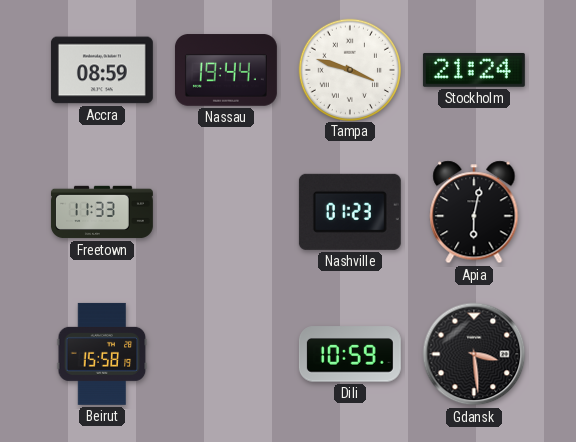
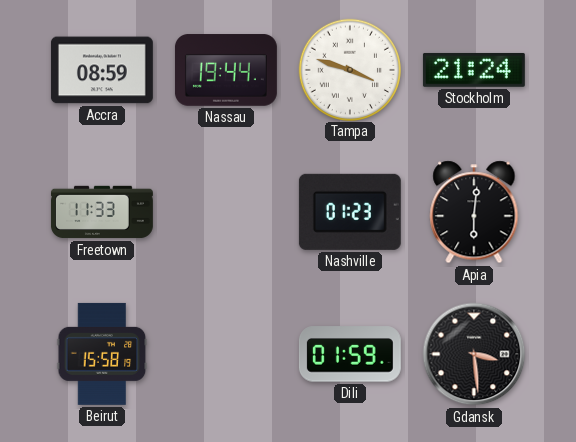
Apia: 6:02 -> 6:01 (474, 212)
Dili: 10:59 -> 01:59 (350, 354)
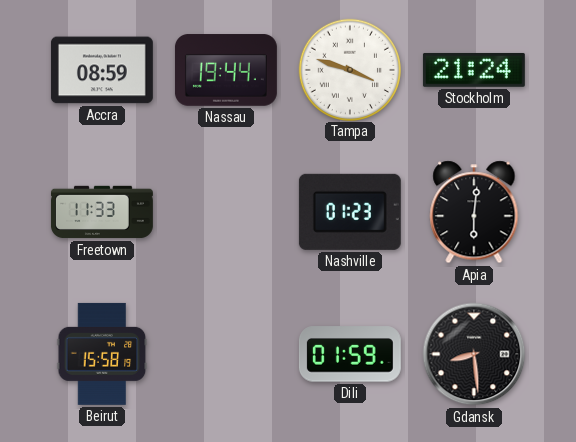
Gdansk: 3:29 -> 8:29 (474, 354)
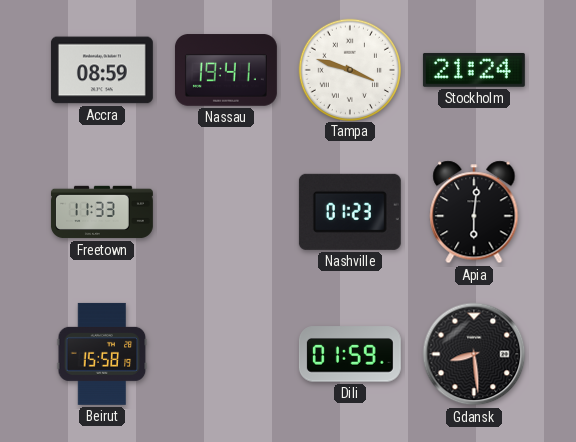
Nassau: 19:44 -> 19:41 (226, 70)
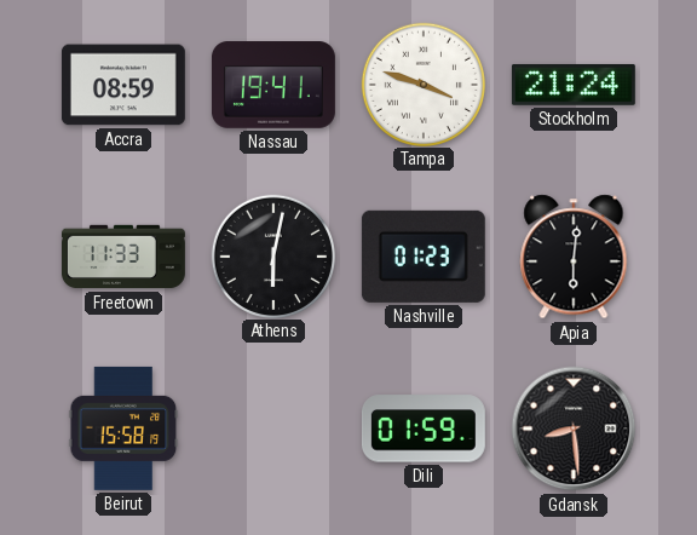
Athens: none -> 6:02 (272, 255)
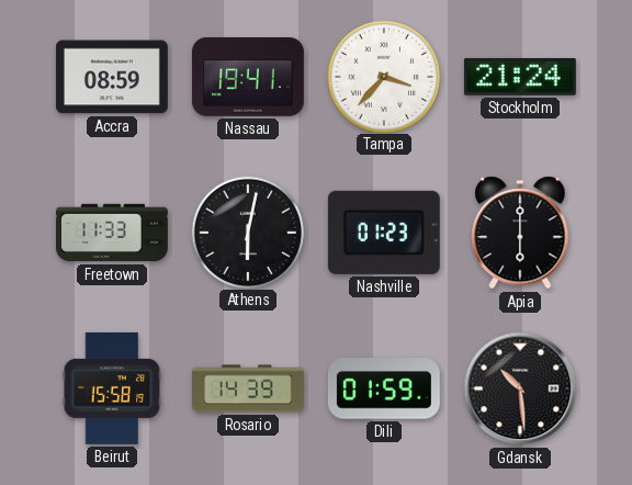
Tampa: 3:48 -> 3:37 (383, 76)
Apia: 6:01 -> 6:00 (520, 233)
Rosario: none -> 14:39 (249, 388)
Gdansk: 8:29 -> 10:29 (520, 388)
